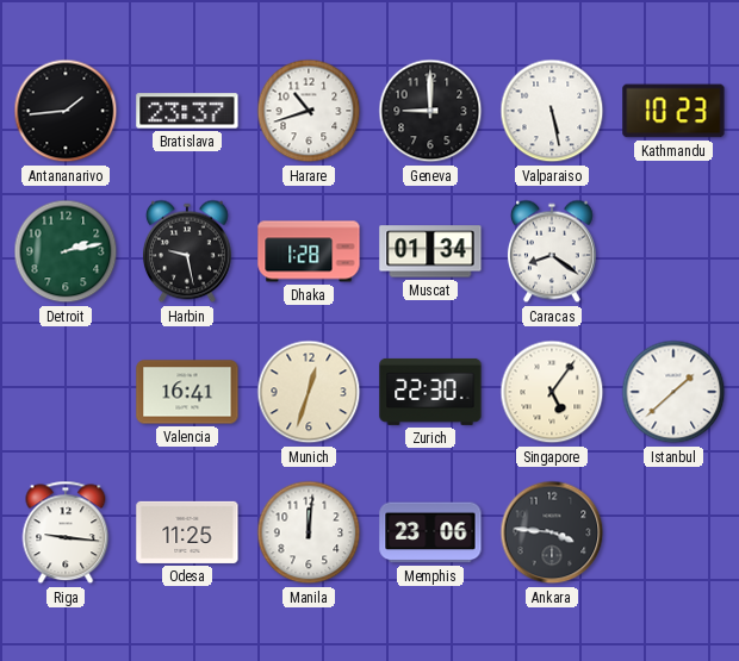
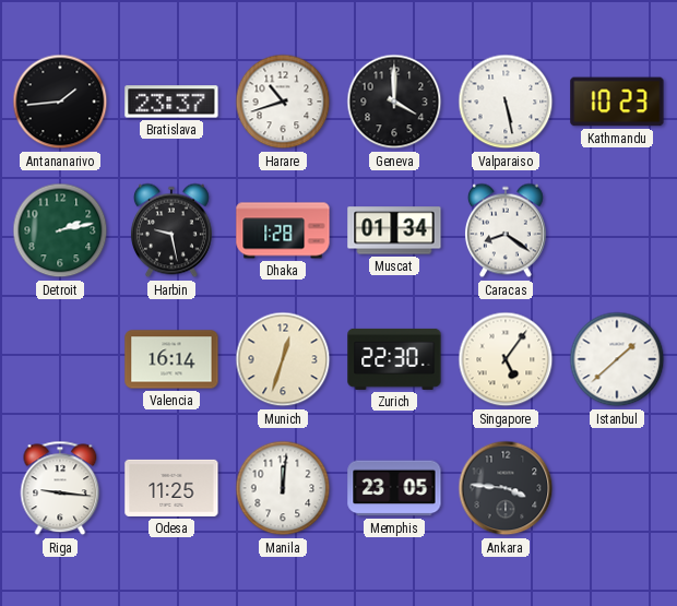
Geneva: 9:00 -> 4:00 (394, 102)
Valencia: 16:41 -> 16:14 (171, 359)
Memphis: 23:06 -> 23:05 (394, 488)
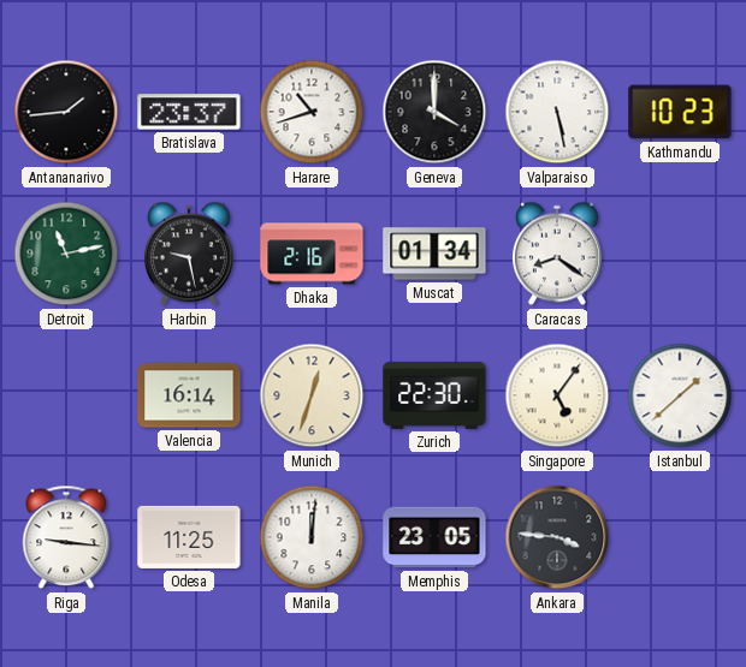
Detroit: 2:13 -> 11:13 (66, 254)
Dhaka: 1:28 -> 2:16 (312, 254)
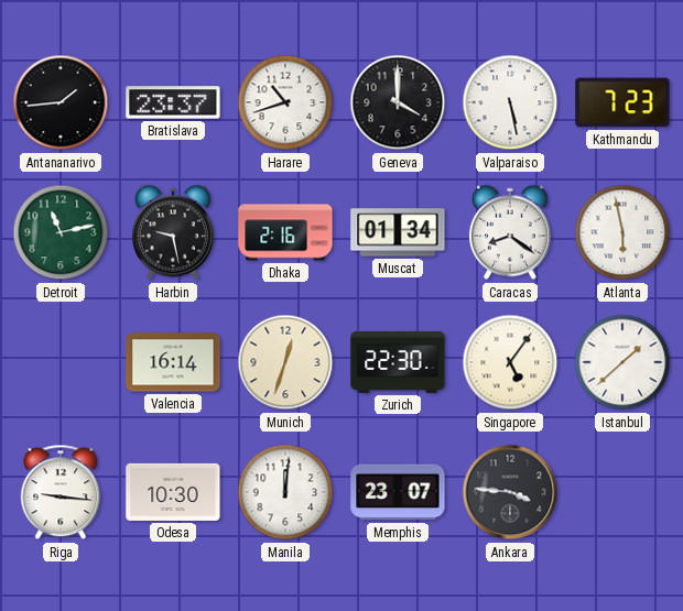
Kathmandu: 10:23 -> 7:23 (622, 102)
Atlanta: none -> 5:58 (622, 232)
Odesa: 11:25 -> 10:30 (173, 492)
Memphis: 23:05 -> 23:07 (398, 492)
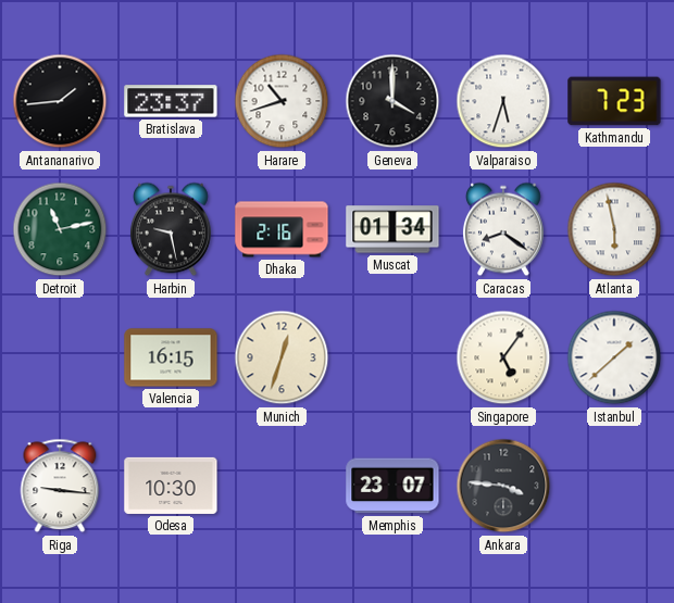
Valparaiso: 5:28 -> 5:33 (503, 101)
Valencia: 16:14 -> 16:15 (171, 357)
Zurich: 22:30 -> none (398, 362)
Manila: 12:01 -> none (285, 492)
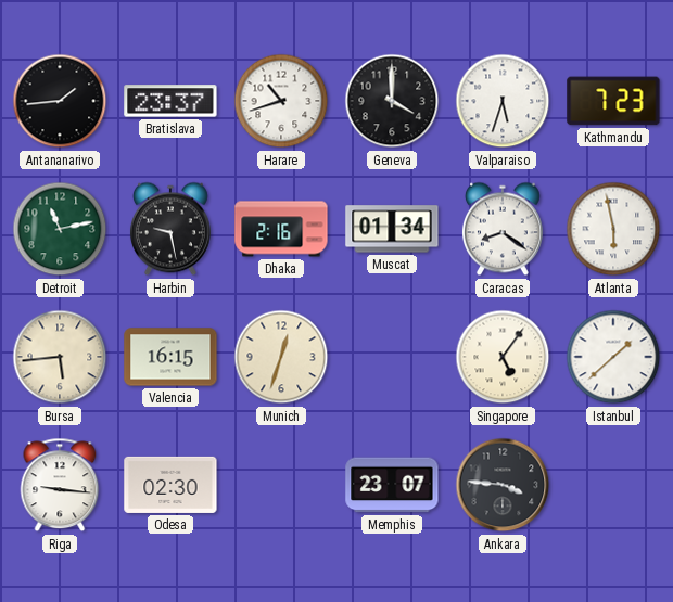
Bursa: none -> 5:44 (60, 357)
Odesa: 10:30 -> 02:30 (170, 485)
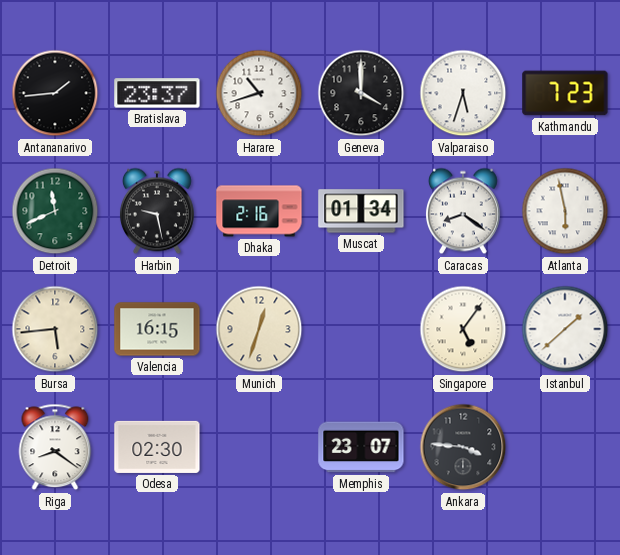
Detroit: 11:13 -> 11:41 (55, 211)
Riga: 9:16 -> 8:21 (55, 447)
